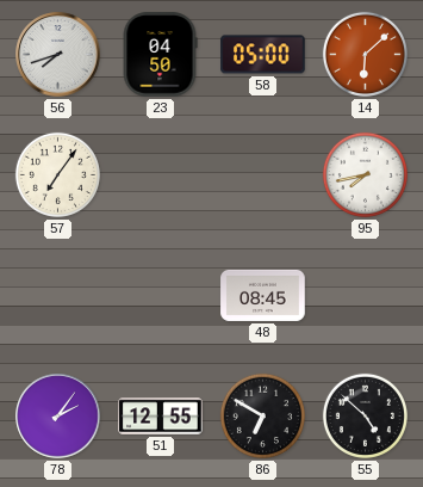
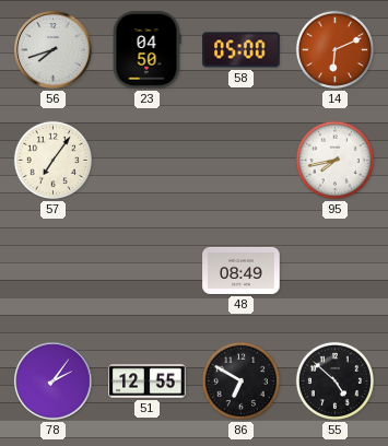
14: 6:08 -> 6:11 (334, 49)
48: 08:45 -> 08:49 (242, 270)
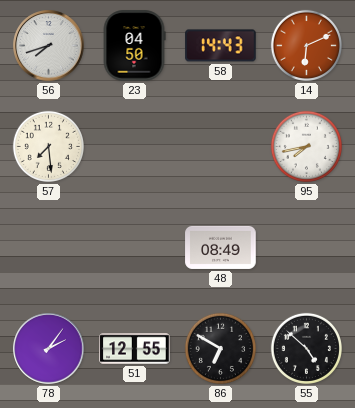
58: 05:00 -> 14:43 (221, 46)
57: 7:06 -> 7:29 (48, 146)
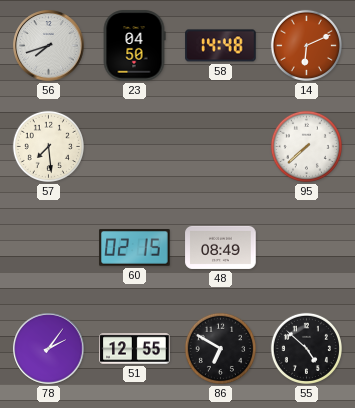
58: 14:43 -> 14:48 (221, 46)
95: 7:43 -> 7:38 (306, 146)
60: none -> 02:15 (135, 248)
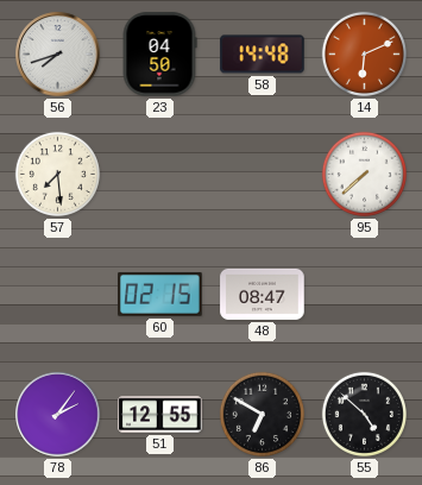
48: 08:49 -> 08:47 (263, 294)
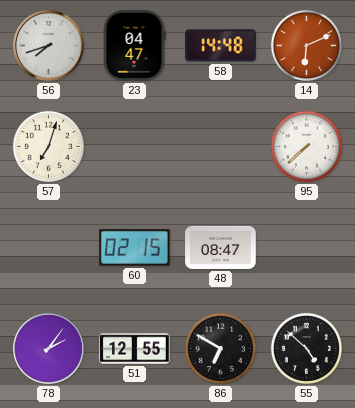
23: 04:50 -> 04:47 (134, 46)
57: 7:29 -> 7:03 (48, 146)
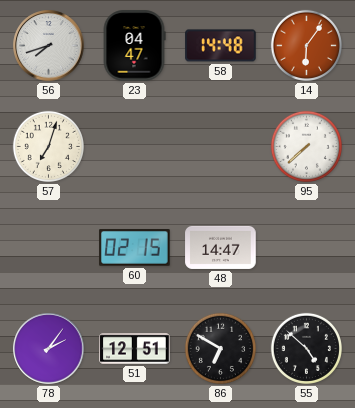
14: 6:11 -> 6:06 (306, 45)
48: 08:47 -> 14:47 (221, 247)
51: 12:55 -> 12:51 (135, 349)
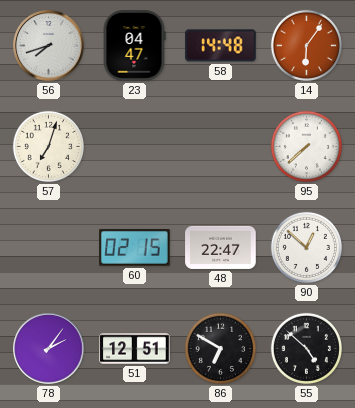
48: 14:47 -> 22:47 (221, 247)
90: none -> 12:52 (306, 247)
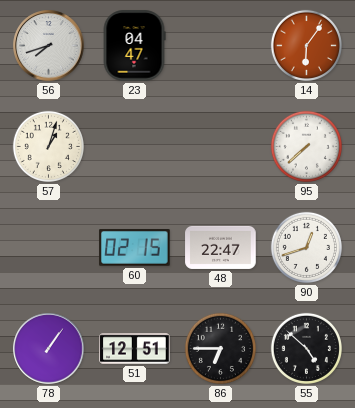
58: 14:48 -> none (221, 46)
57: 7:03 -> 1:03 (48, 146)
90: 12:52 -> 12:42 (306, 247)
78: 2:06 -> 1:06 (49, 349)
86: 6:50 -> 6:45 (220, 348)
